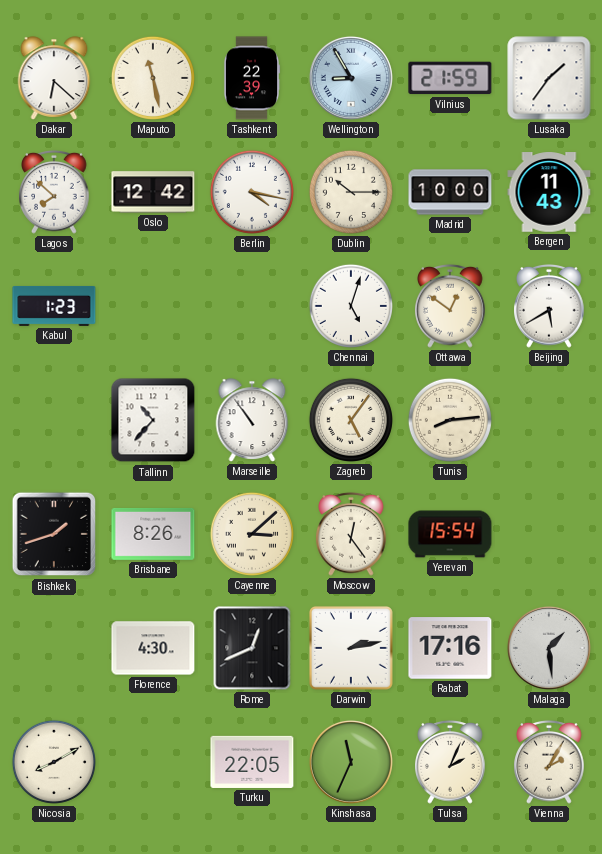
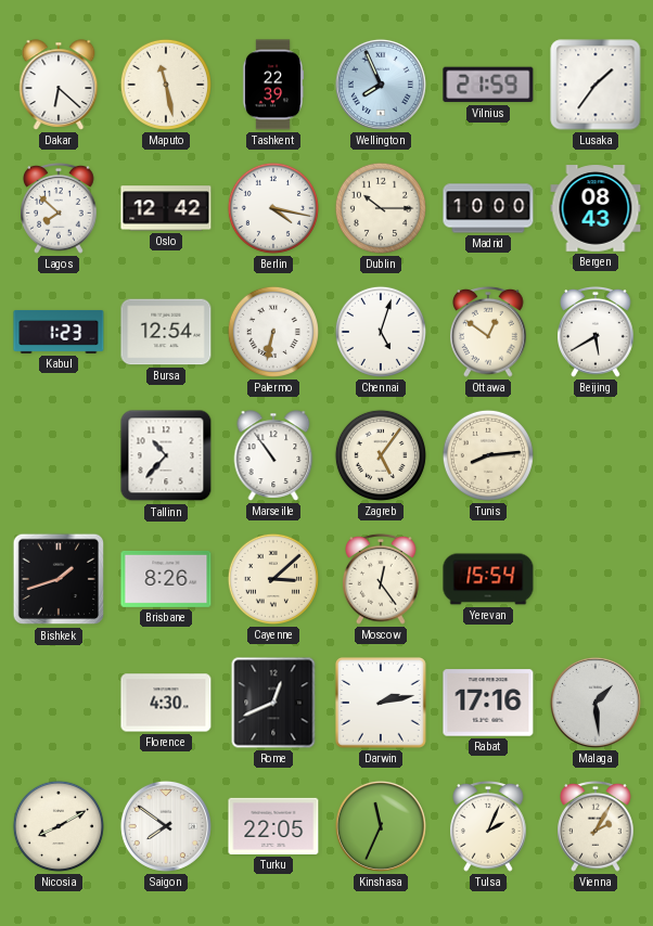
Wellington: 8:55 -> 7:56 (381, 85)
Bergen: 11:43 -> 08:43 (596, 208)
Bursa: none -> 12:54 (166, 332)
Palermo: none -> 6:32 (273, 332)
Saigon: none -> 7:51 (166, 826)
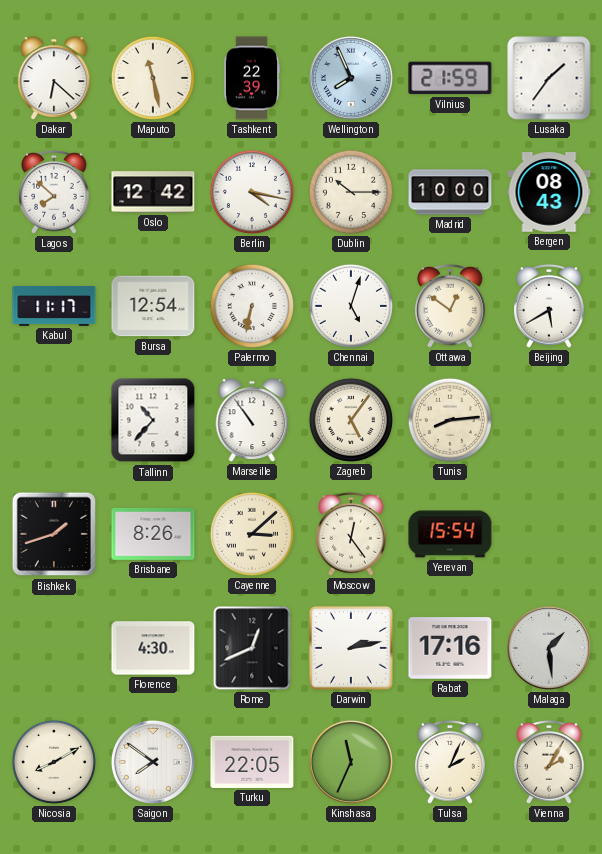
Kabul: 1:23 -> 11:17 (54, 306)
